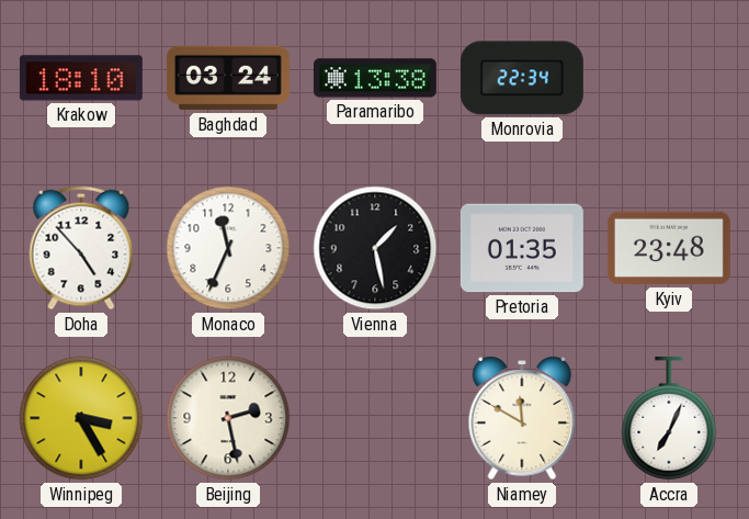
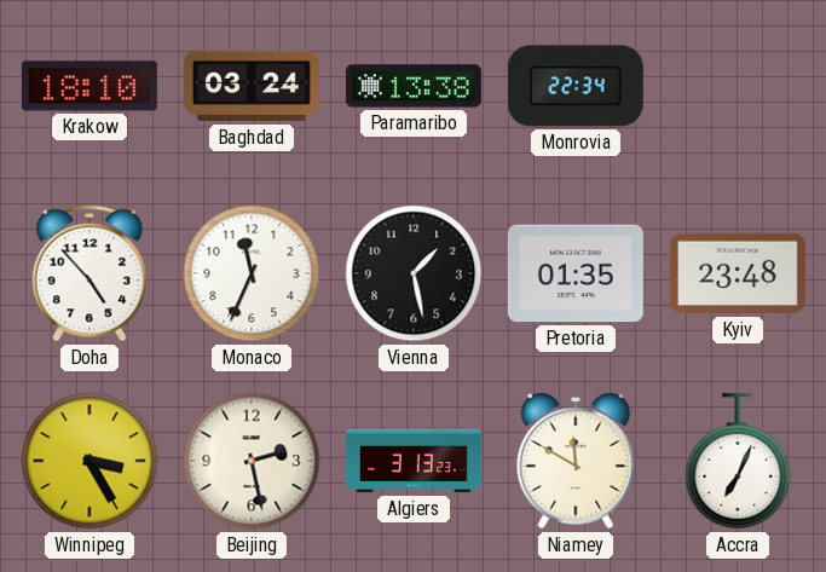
Algiers: none -> 3:13 (414, 461)
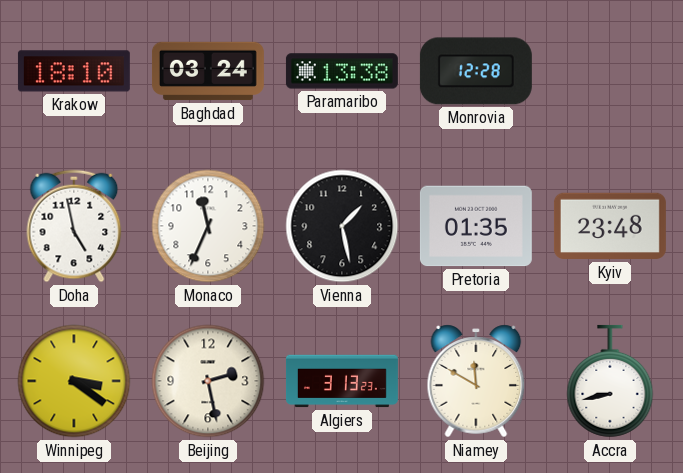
Monrovia: 22:34 -> 12:28 (476, 71)
Doha: 4:53 -> 4:58 (74, 226)
Winnipeg: 3:25 -> 3:21 (74, 381)
Accra: 7:04 -> 8:43 (610, 381)
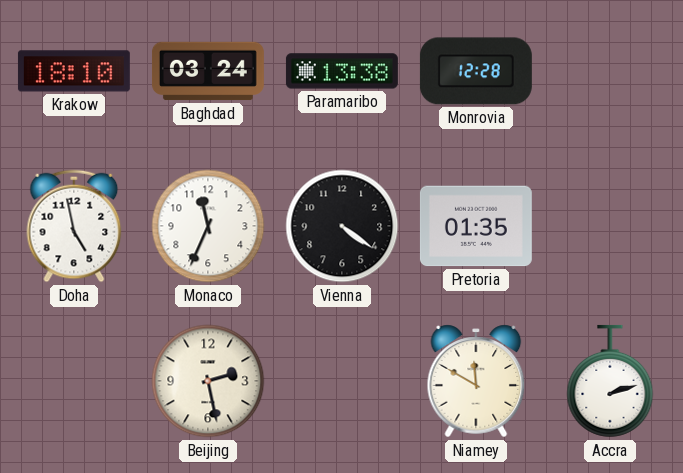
Vienna: 1:28 -> 4:21 (342, 226)
Kyiv: 23:48 -> none (610, 226)
Winnipeg: 3:21 -> none (74, 381)
Algiers: 3:13 -> none (342, 381)
Accra: 8:43 -> 2:12 (610, 381)
